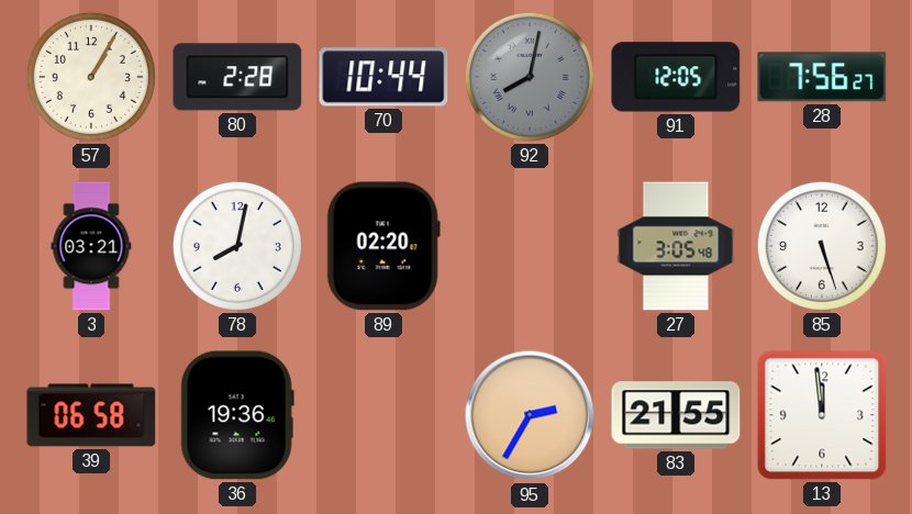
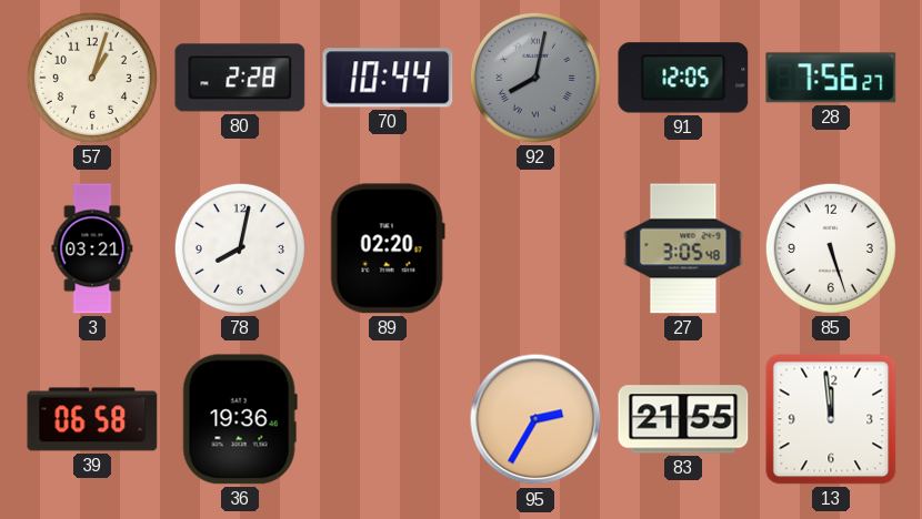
57: 1:05 -> 1:03 (92, 78)
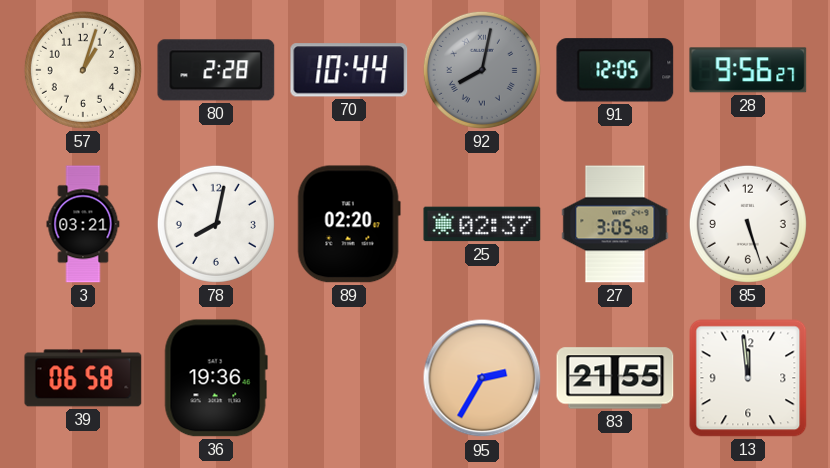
28: 7:56 -> 9:56 (748, 70)
25: none -> 02:37 (482, 224)
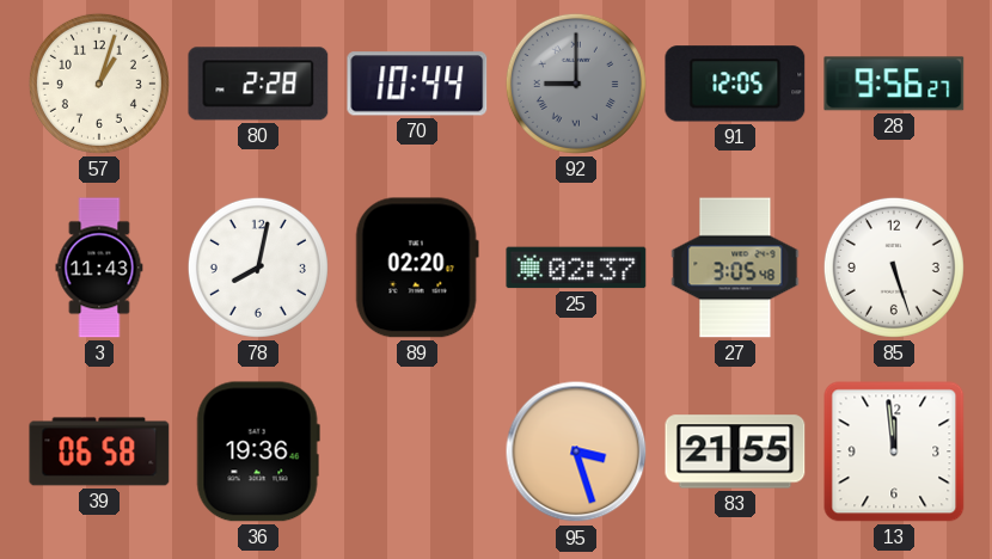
92: 8:02 -> 9:00 (576, 84)
3: 03:21 -> 11:43 (99, 268)
95: 2:35 -> 3:27 (576, 451)
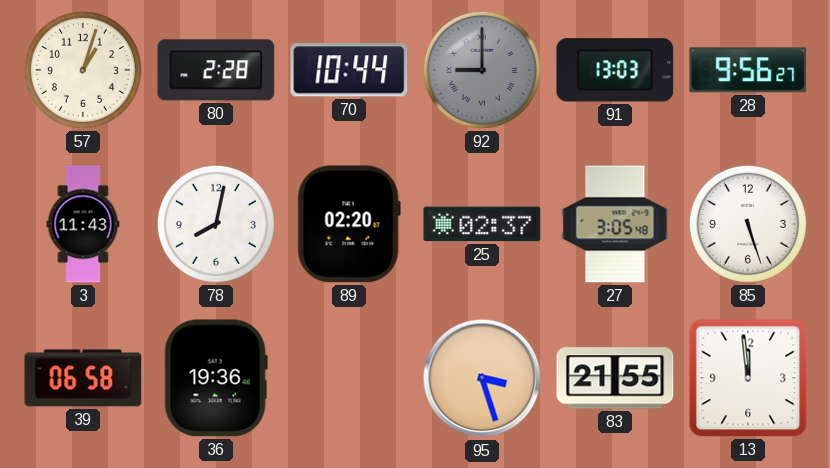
91: 12:05 -> 13:03 (615, 70)
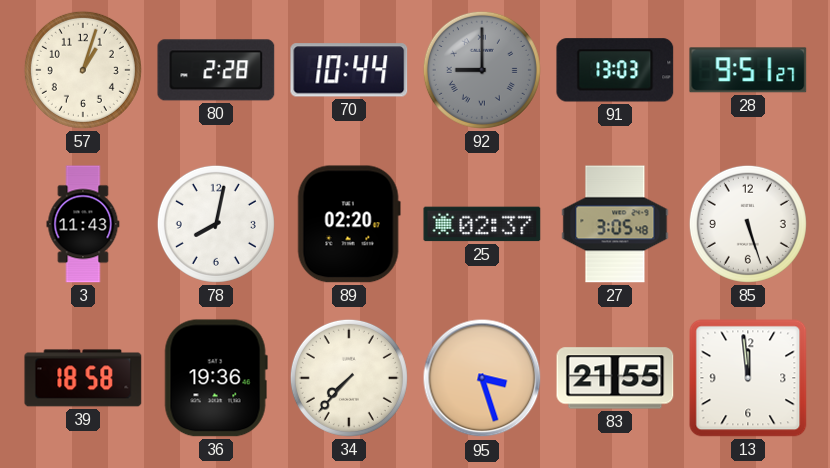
28: 9:56 -> 9:51 (748, 70)
39: 06:58 -> 18:58 (83, 378)
34: none -> 7:37 (349, 378)
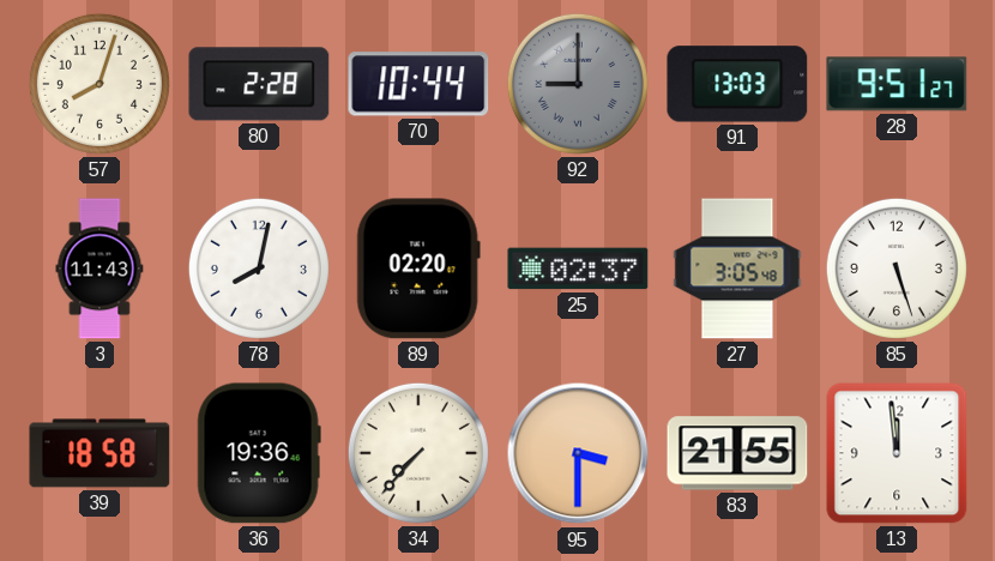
57: 1:03 -> 8:03 (99, 84)
95: 3:27 -> 3:30 (578, 453)
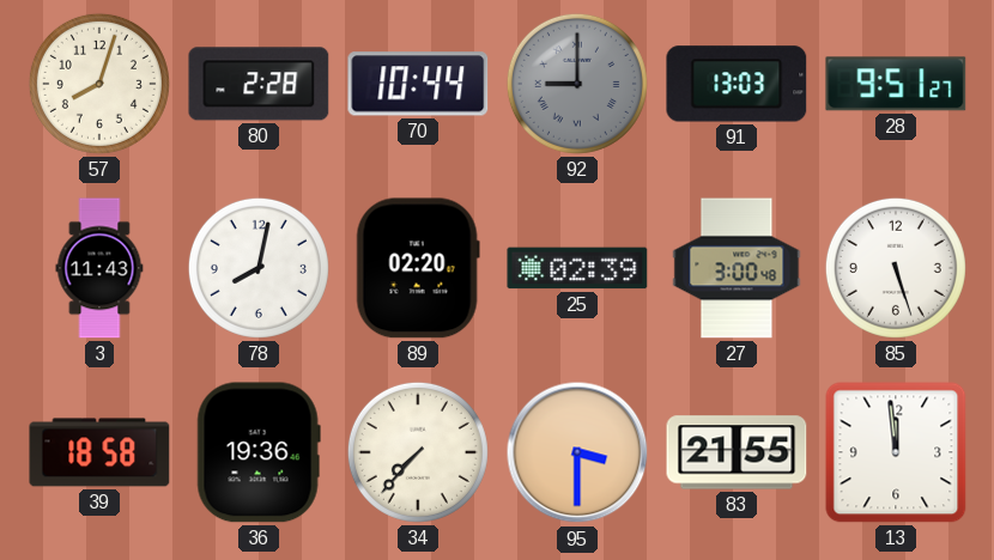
25: 02:37 -> 02:39 (577, 268)
27: 3:05 -> 3:00 (737, 268)
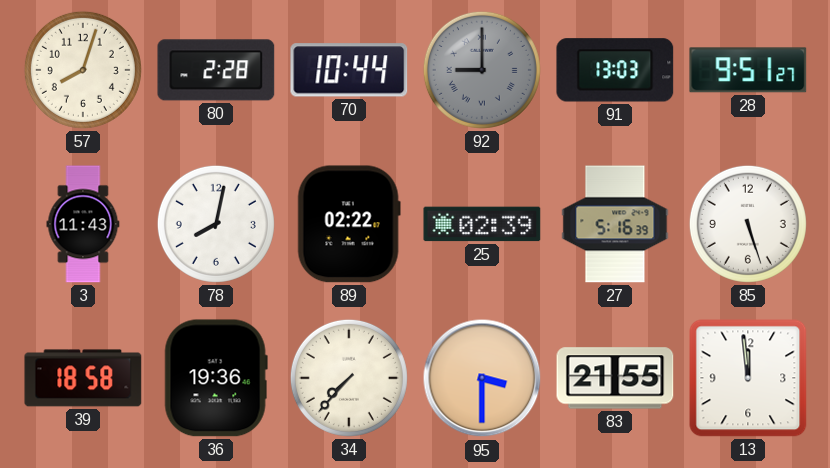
89: 02:20 -> 02:22 (349, 224)
27: 3:00 -> 5:16 (615, 224)
